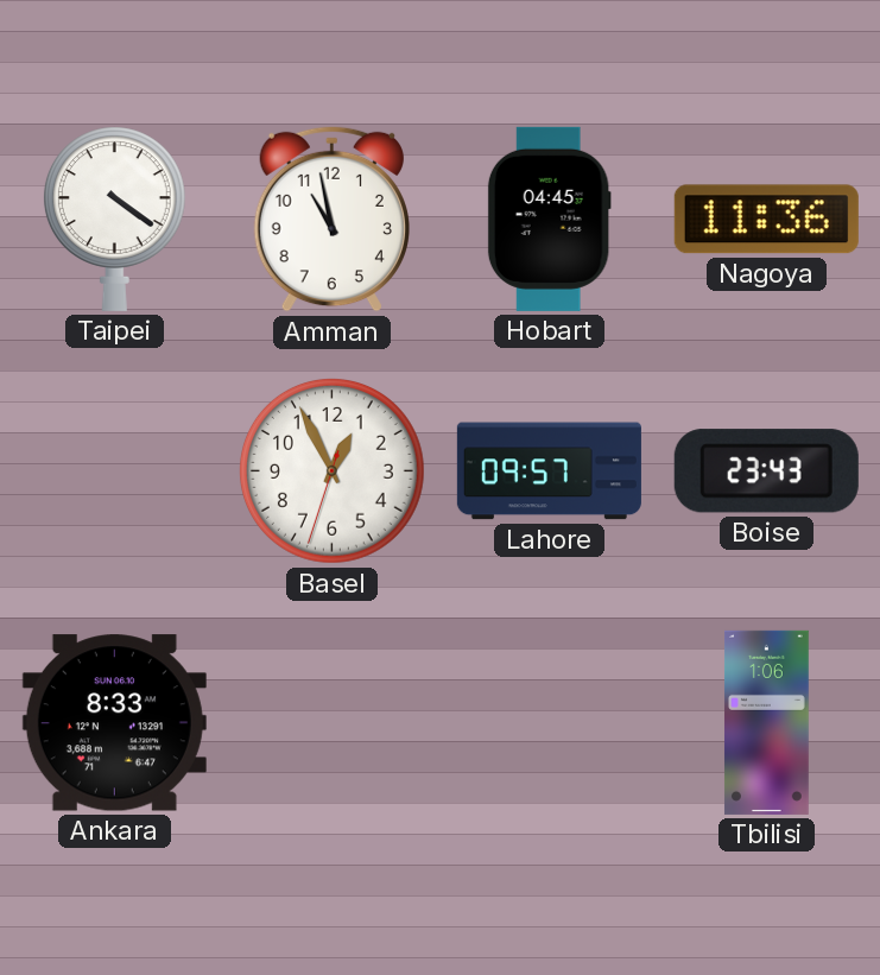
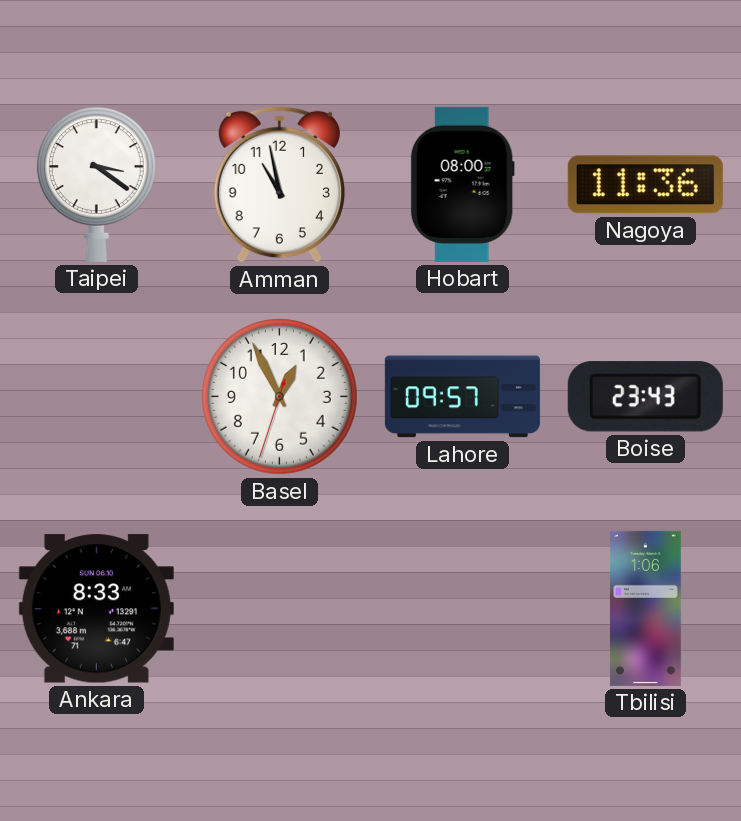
Taipei: 4:21 -> 3:21 (96, 184)
Hobart: 04:45 -> 08:00 (462, 184)
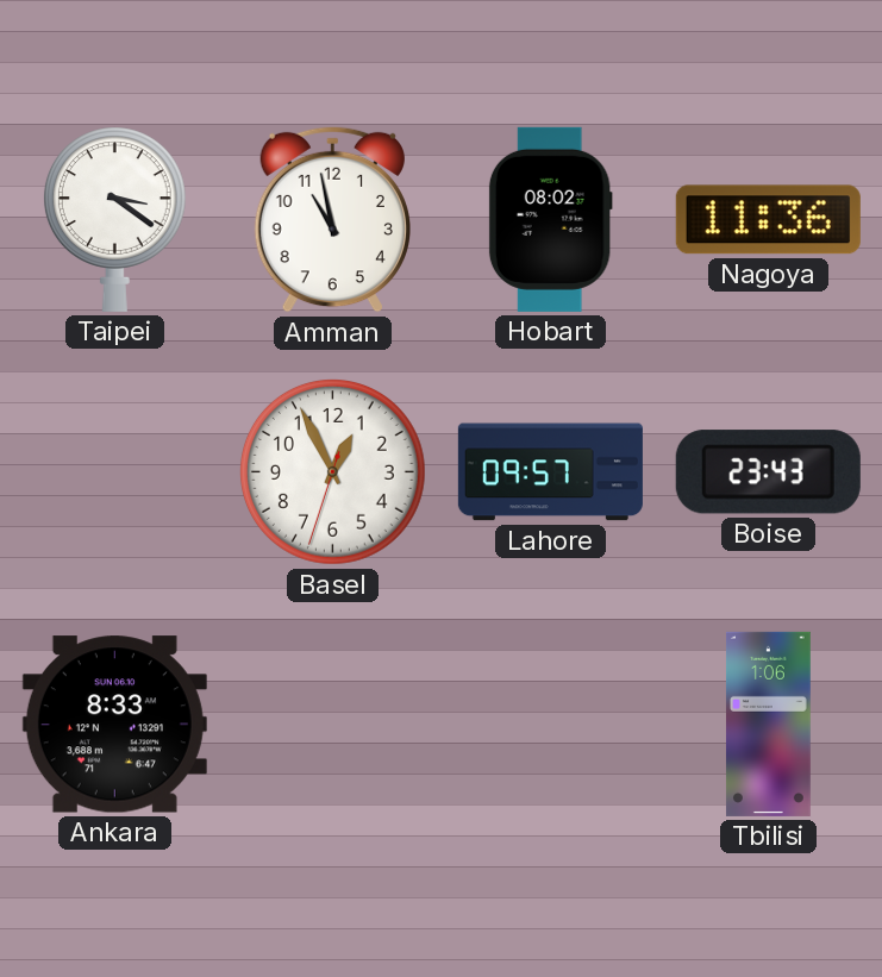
Hobart: 08:00 -> 08:02 (550, 219)
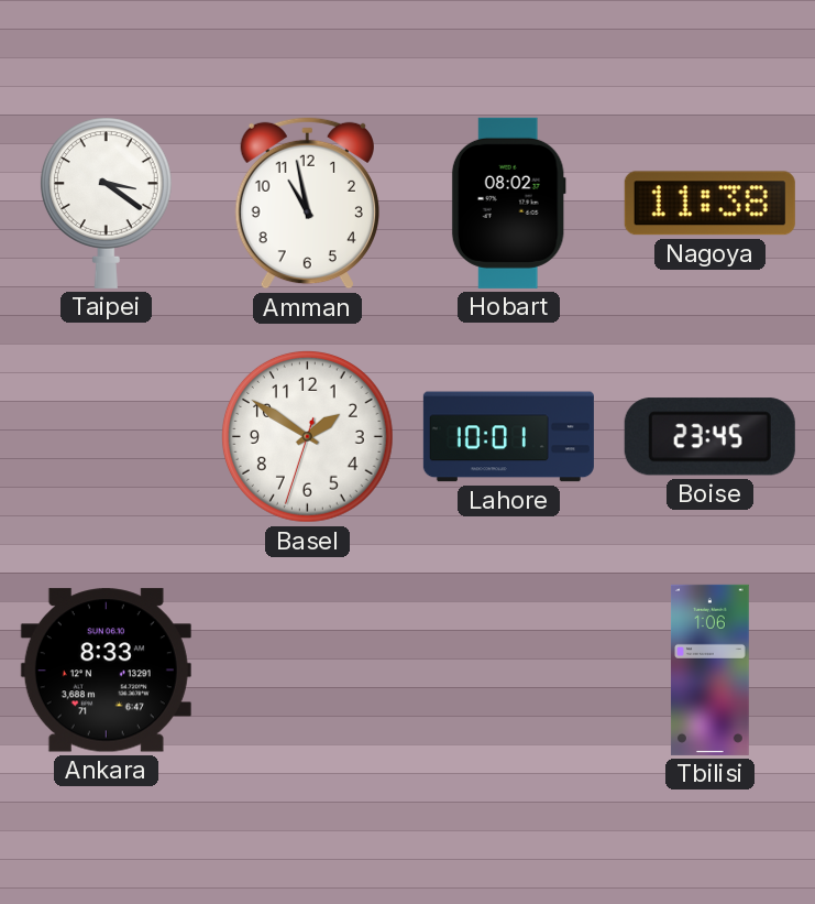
Nagoya: 11:36 -> 11:38 (709, 204)
Basel: 12:55 -> 1:50 (307, 436)
Lahore: 09:57 -> 10:01 (508, 437)
Boise: 23:43 -> 23:45 (709, 437)
